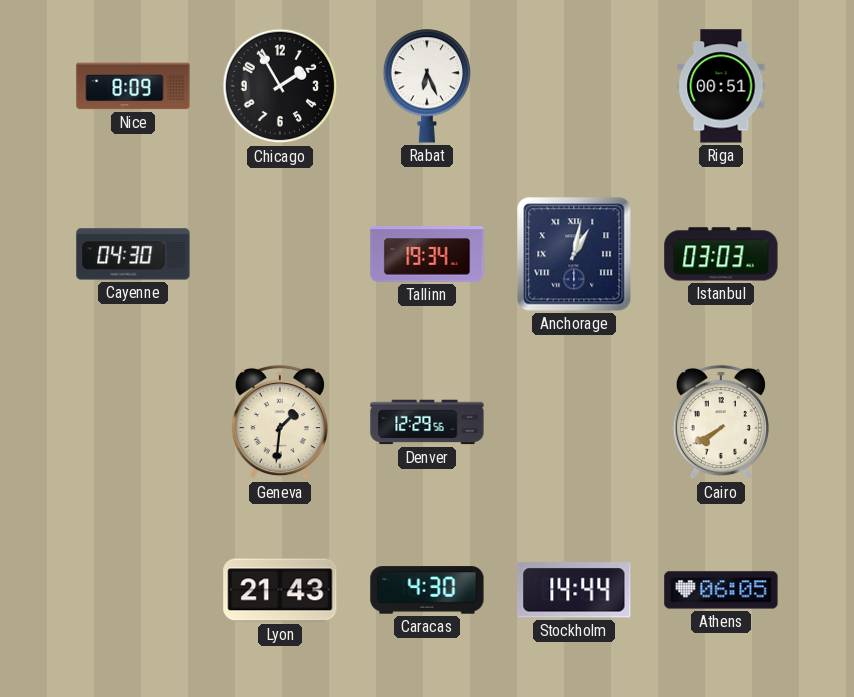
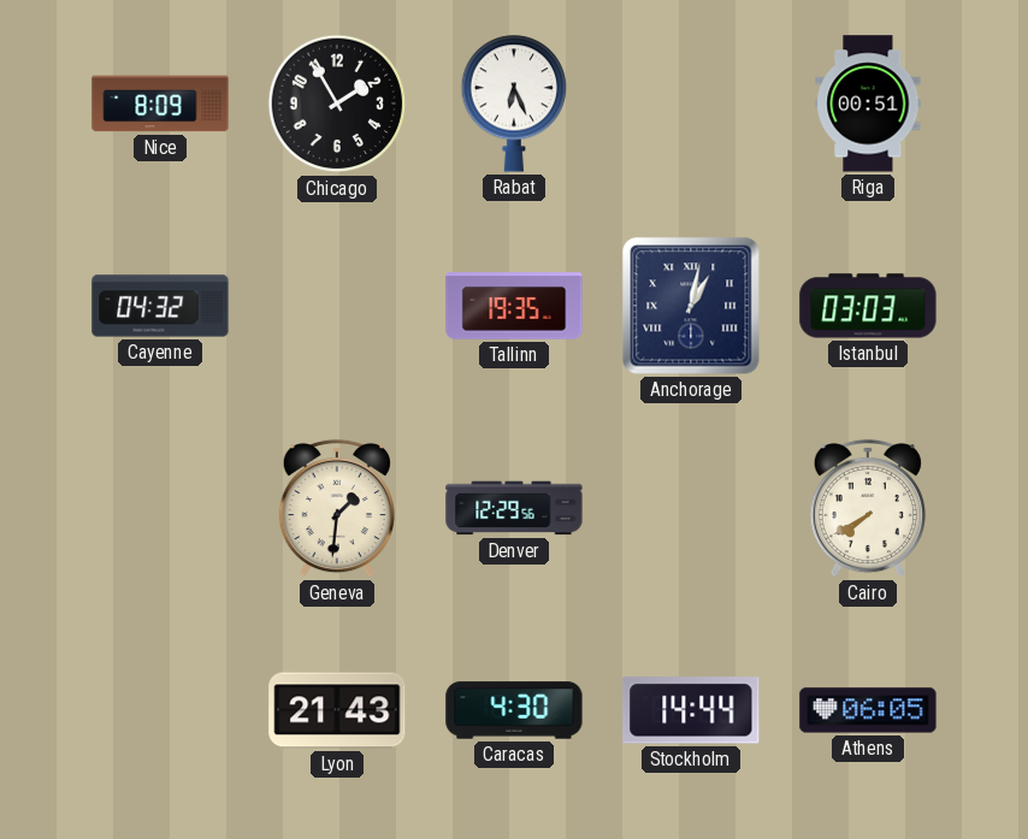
Cayenne: 04:30 -> 04:32 (160, 306)
Tallinn: 19:34 -> 19:35 (514, 306)
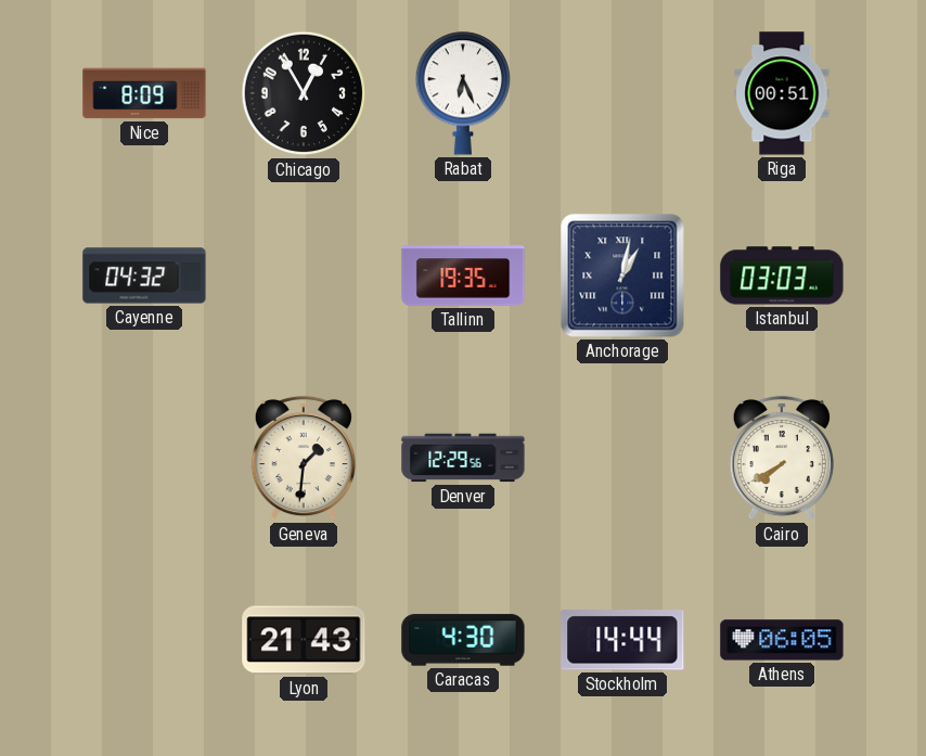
Chicago: 1:55 -> 12:55 (304, 93)
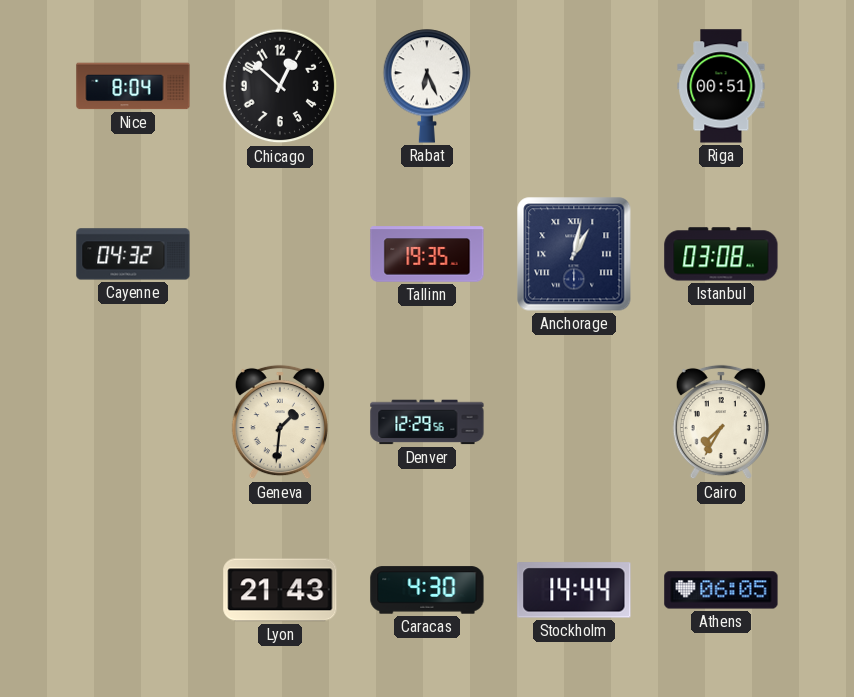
Nice: 8:09 -> 8:04 (133, 86)
Chicago: 12:55 -> 12:52 (280, 86)
Istanbul: 03:03 -> 03:08 (721, 254)
Cairo: 7:40 -> 7:35 (721, 422)
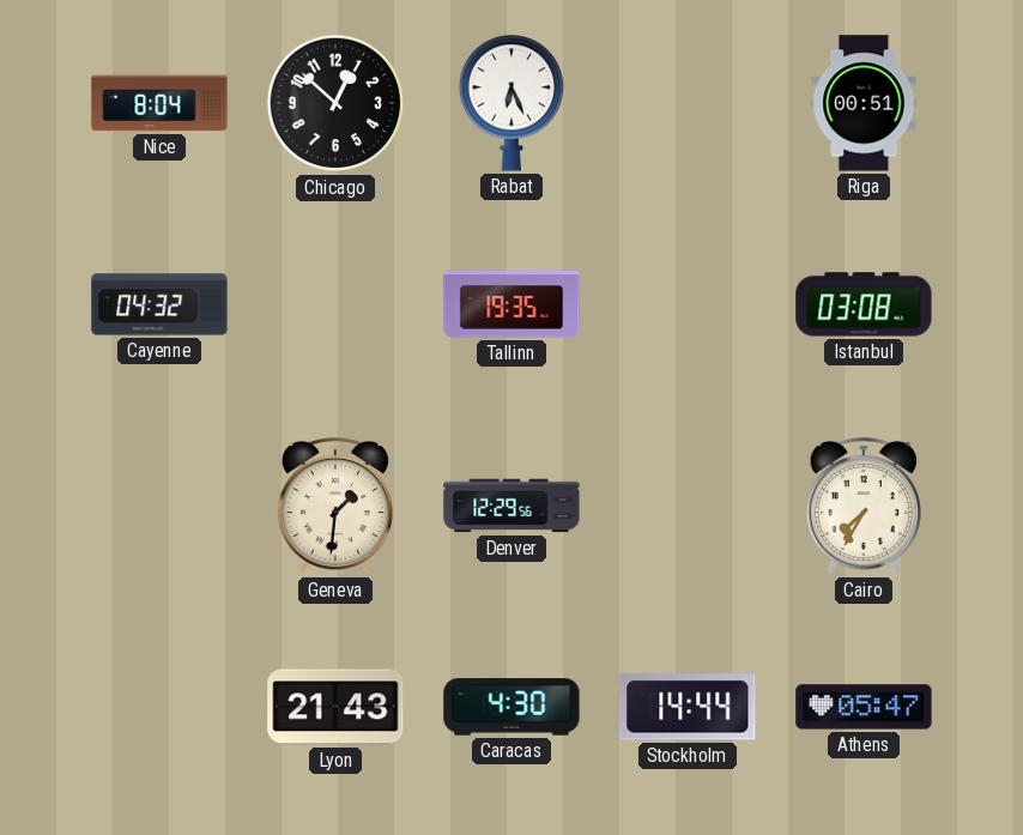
Anchorage: 1:02 -> none (574, 254)
Athens: 06:05 -> 05:47 (864, 707)
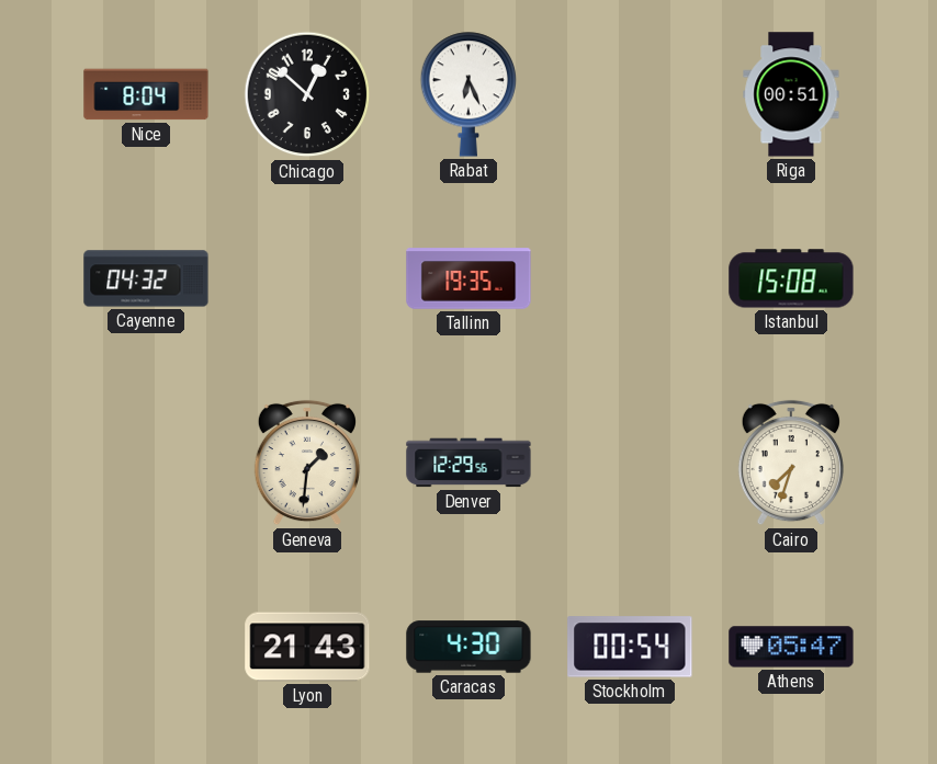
Istanbul: 03:08 -> 15:08 (791, 278)
Cairo: 7:35 -> 7:33 (791, 463)
Stockholm: 14:44 -> 00:54 (630, 647)
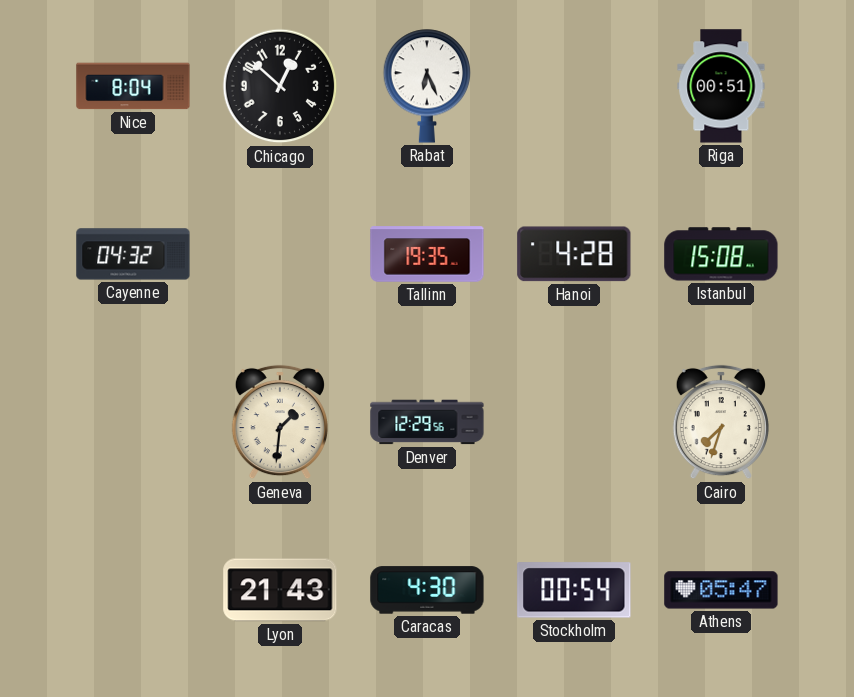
Hanoi: none -> 4:28 (574, 254)
